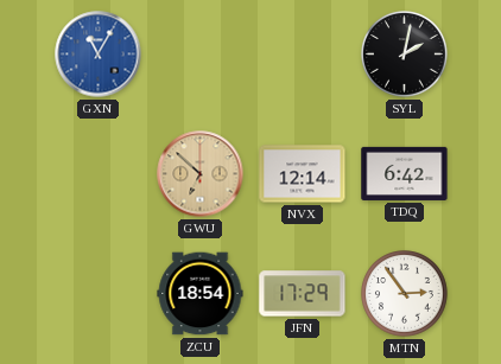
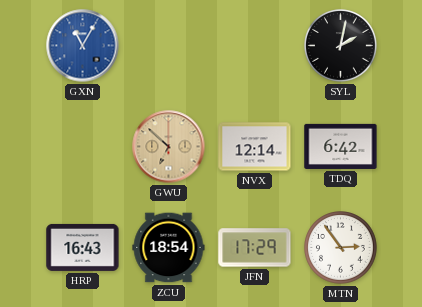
HRP: none -> 16:43 (83, 247)
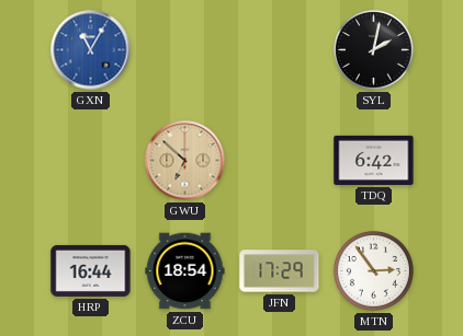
NVX: 12:14 -> none (255, 147)
HRP: 16:43 -> 16:44 (91, 270)
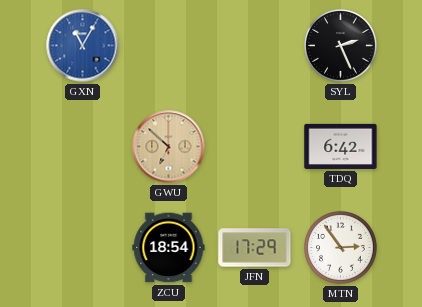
SYL: 2:02 -> 2:26 (341, 46)
HRP: 16:44 -> none (91, 270)
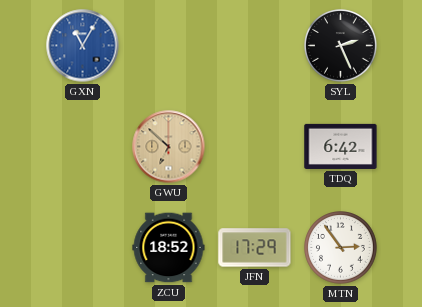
ZCU: 18:54 -> 18:52 (169, 248)
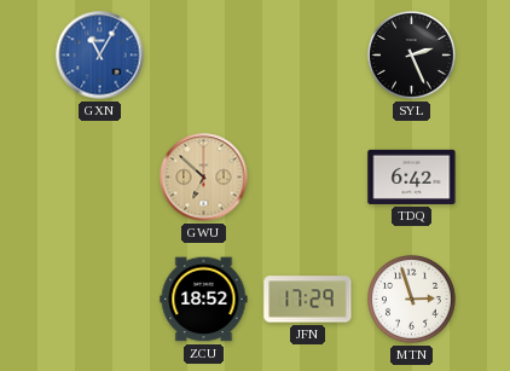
MTN: 2:54 -> 2:57 (412, 300)
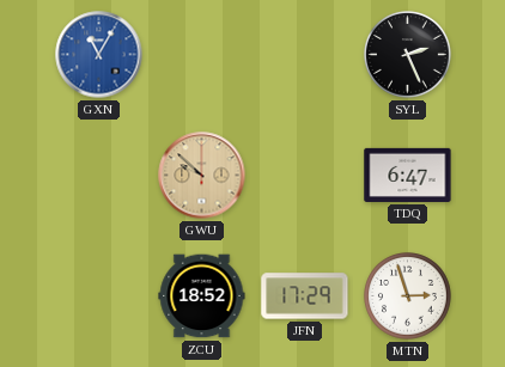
GWU: 6:52 -> 9:52 (202, 176)
TDQ: 6:42 -> 6:47 (408, 175)
